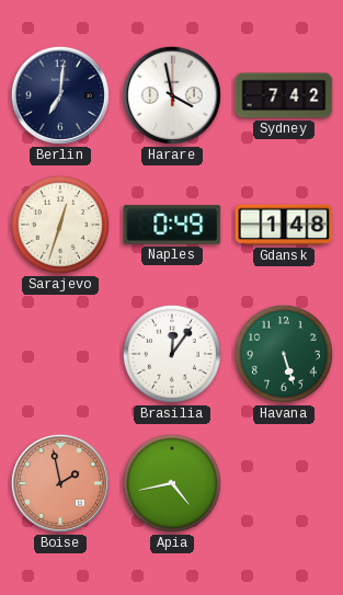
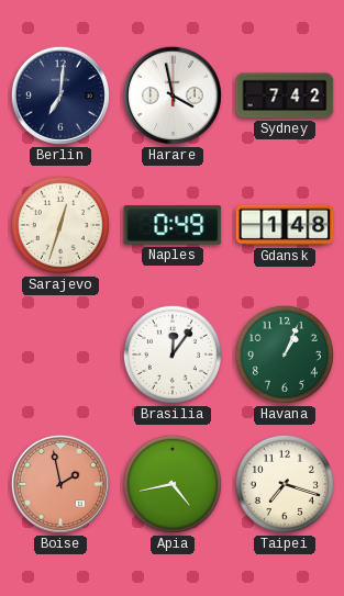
Havana: 5:27 -> 1:04 (285, 355)
Taipei: none -> 7:18 (285, 484)
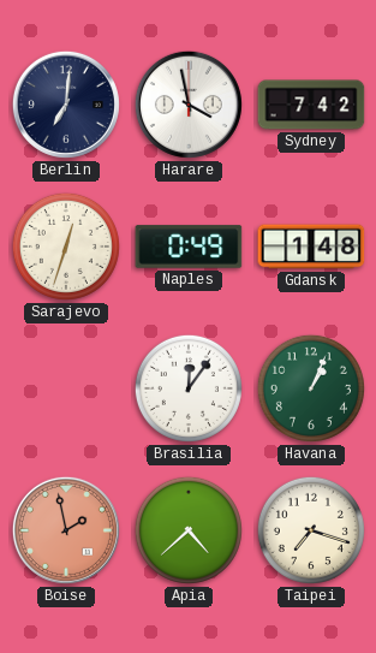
Apia: 4:43 -> 4:38 (189, 530)
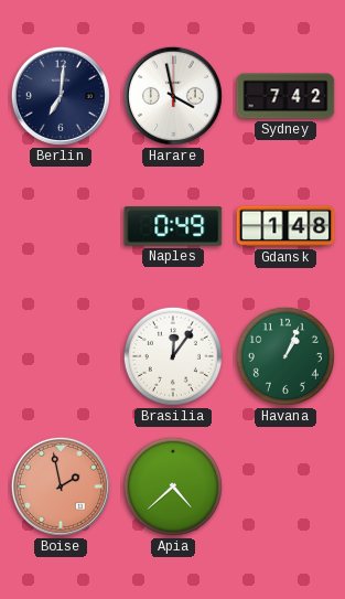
Sarajevo: 12:33 -> none (66, 247)
Taipei: 7:18 -> none (311, 530)
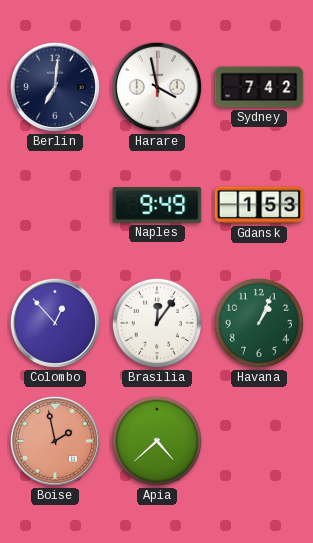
Naples: 0:49 -> 9:49 (157, 205)
Gdansk: 1:48 -> 1:53 (259, 205)
Colombo: none -> 12:53 (55, 323)
